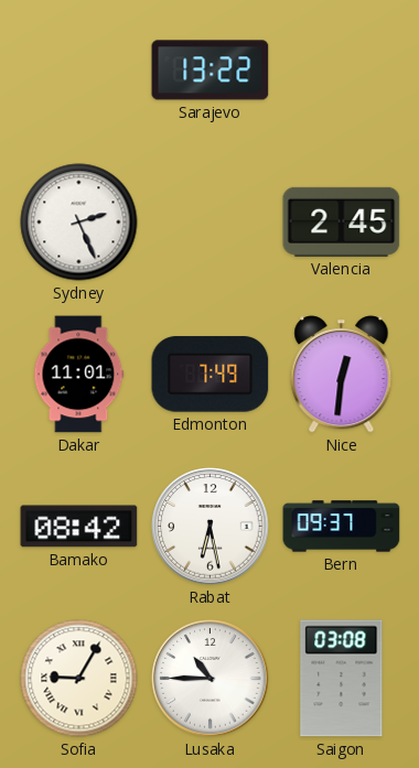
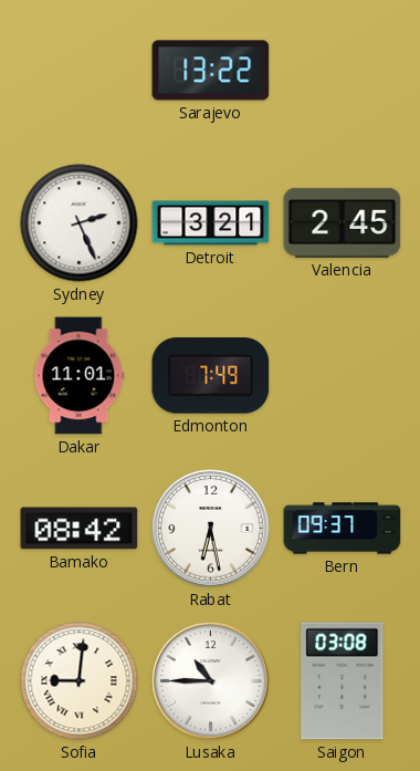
Detroit: none -> 3:21 (211, 223)
Nice: 12:31 -> none (342, 375)
Sofia: 9:05 -> 9:01 (80, 681)
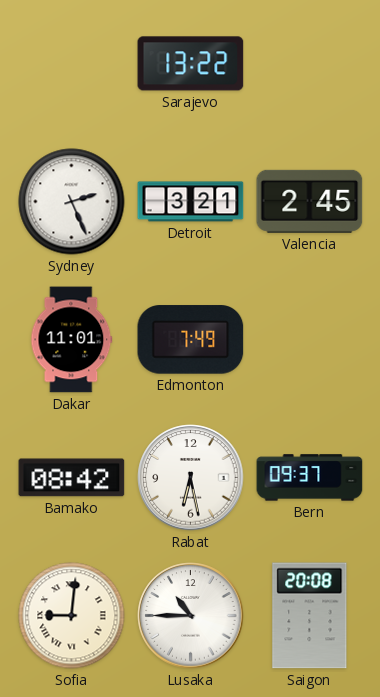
Saigon: 03:08 -> 20:08 (310, 616)
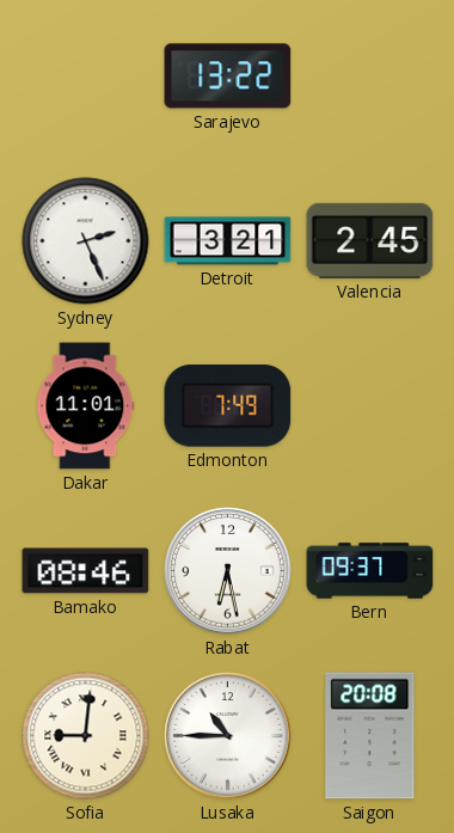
Bamako: 08:42 -> 08:46 (86, 571)
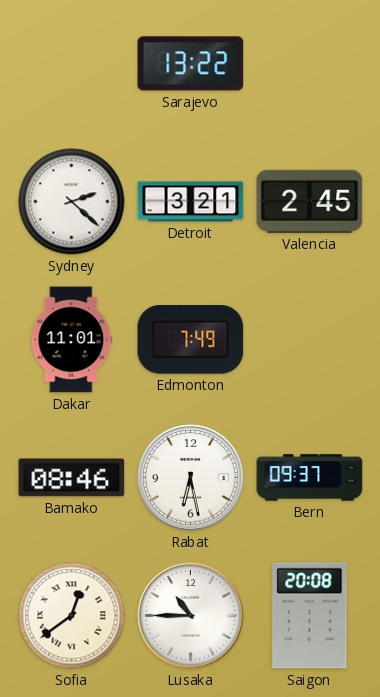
Sydney: 2:26 -> 2:22 (72, 202)
Sofia: 9:01 -> 12:39 (72, 616)
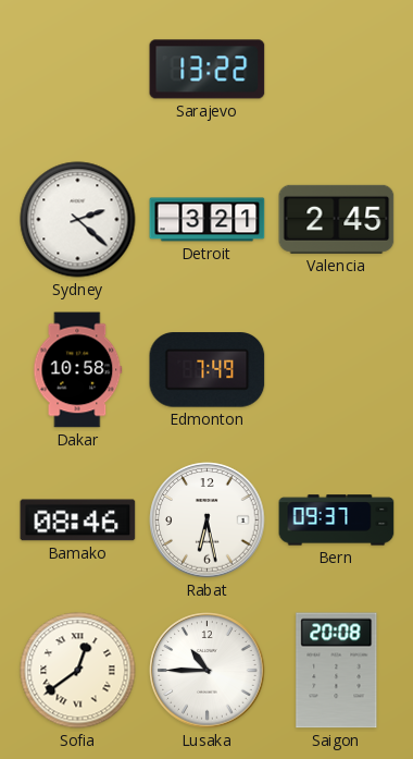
Dakar: 11:01 -> 10:58 (78, 370)
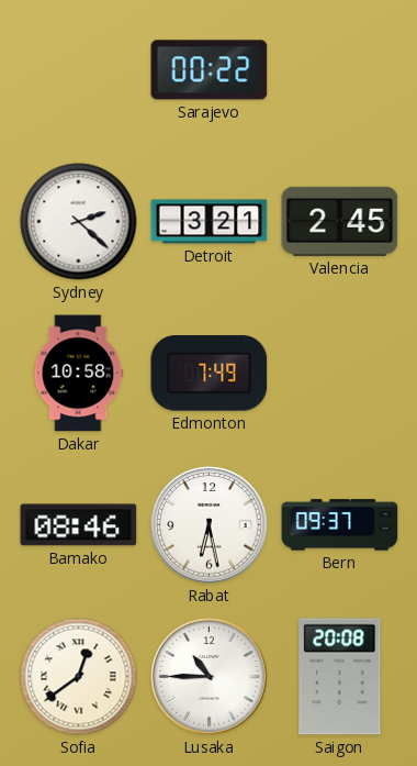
Sarajevo: 13:22 -> 00:22 (210, 70)
